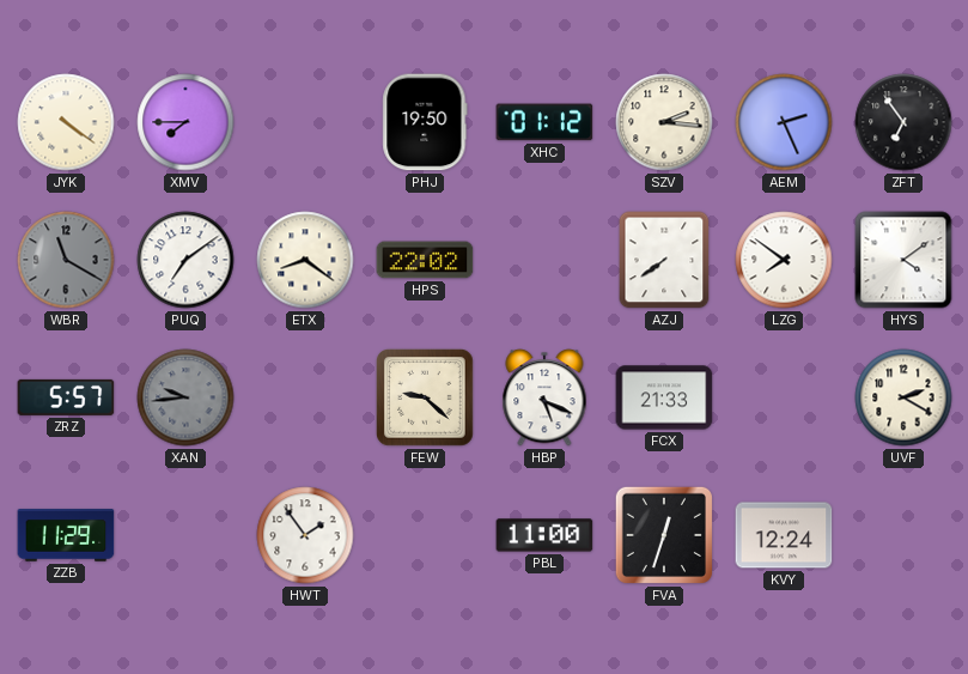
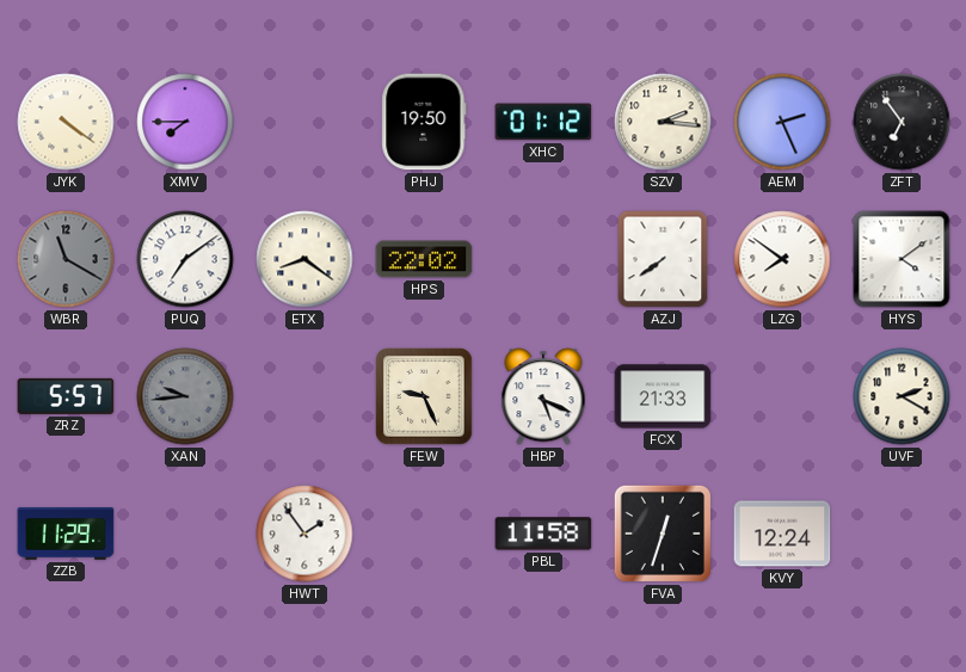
FEW: 9:22 -> 9:26 (424, 396)
PBL: 11:00 -> 11:58 (543, 534)
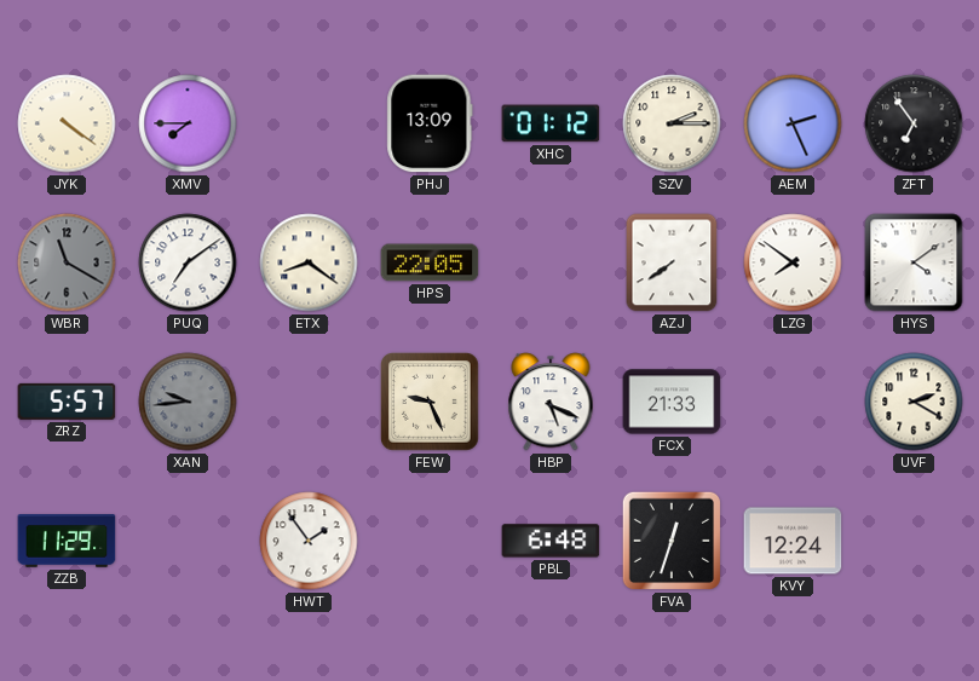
PHJ: 19:50 -> 13:09 (430, 123)
SZV: 2:16 -> 2:15 (672, 123)
HPS: 22:02 -> 22:05 (430, 262)
PBL: 11:58 -> 6:48 (551, 541)
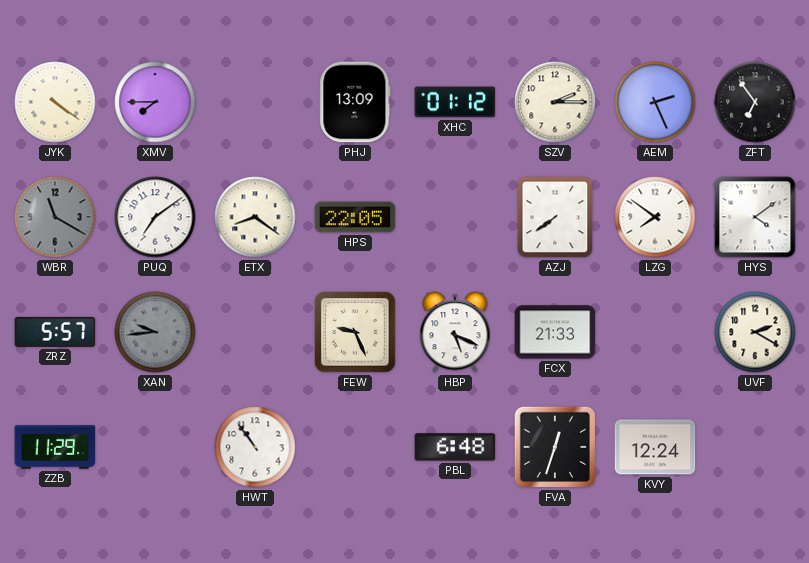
HWT: 1:54 -> 10:54 (255, 447)
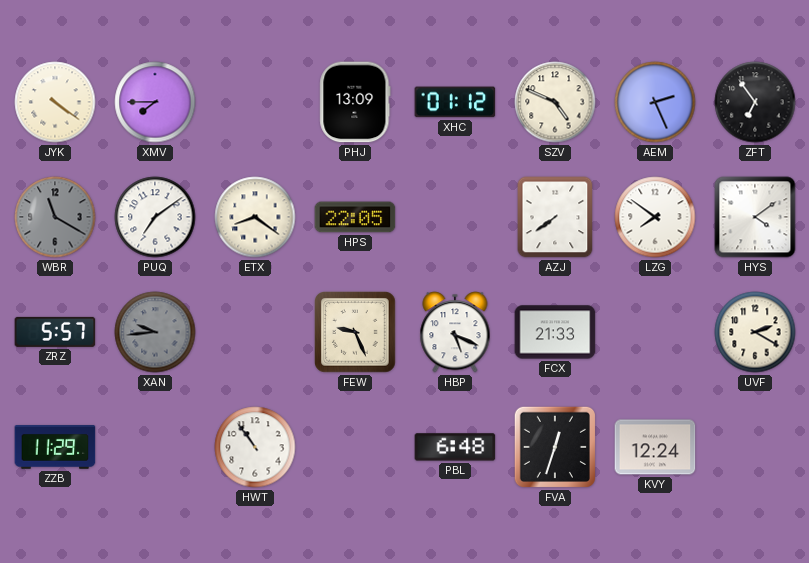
SZV: 2:15 -> 4:49 (555, 102)
